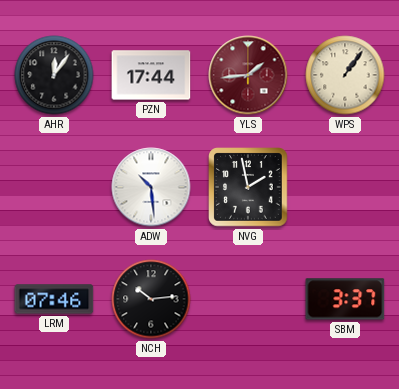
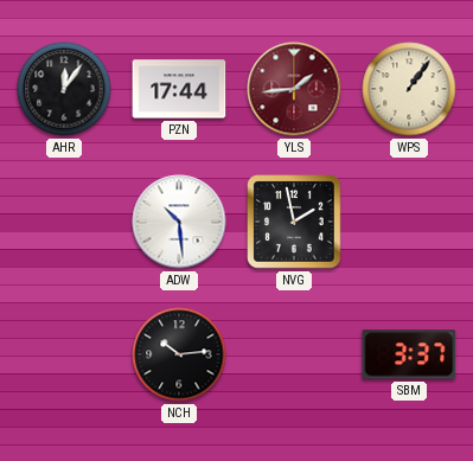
LRM: 07:46 -> none (54, 299)
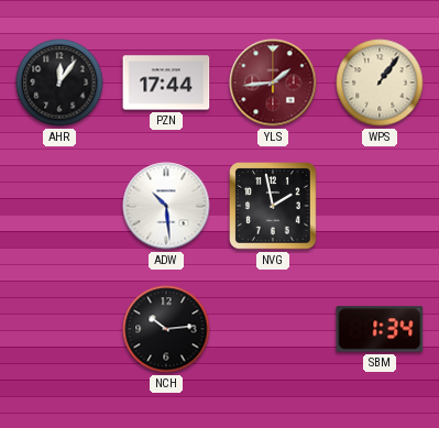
SBM: 3:37 -> 1:34 (380, 329)
